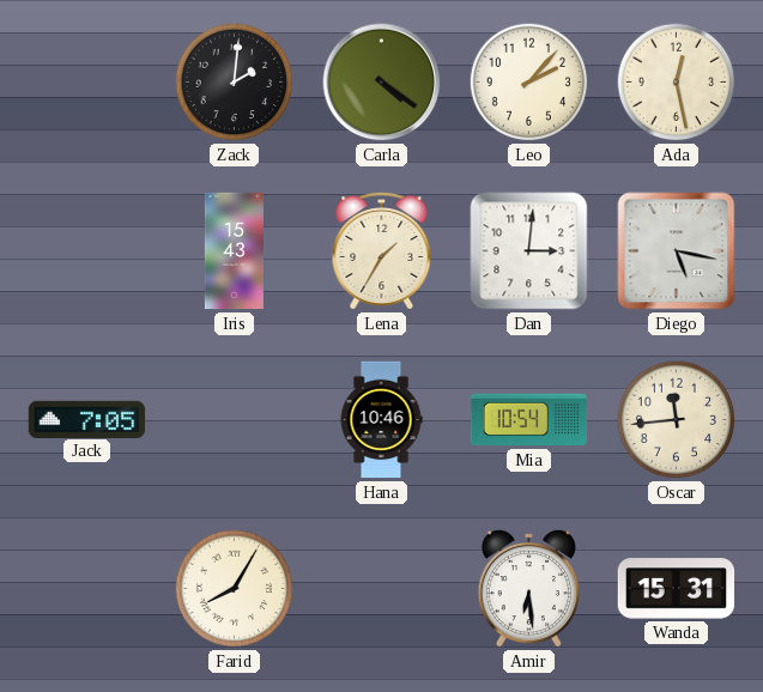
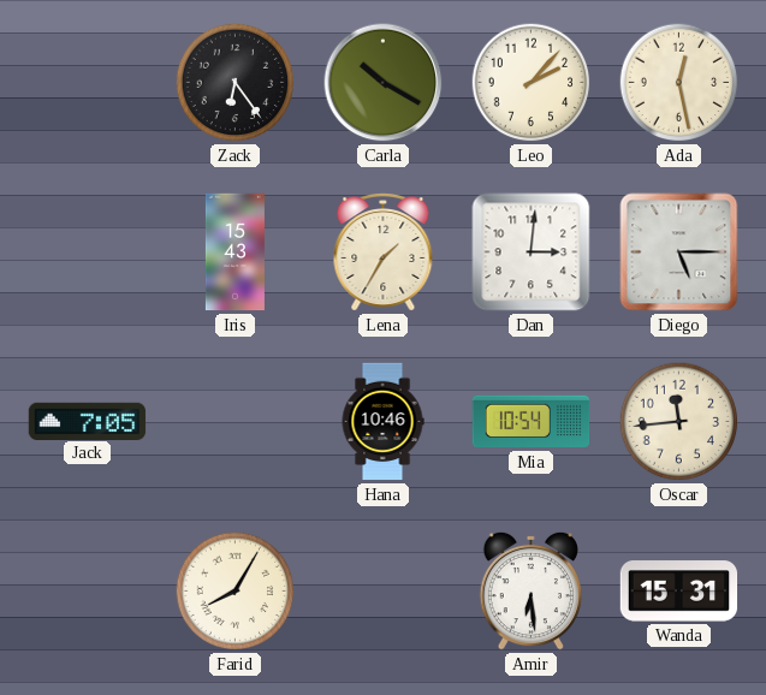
Zack: 2:01 -> 6:24 (236, 83)
Carla: 4:21 -> 10:20 (384, 83)
Diego: 5:17 -> 5:15 (679, 253)
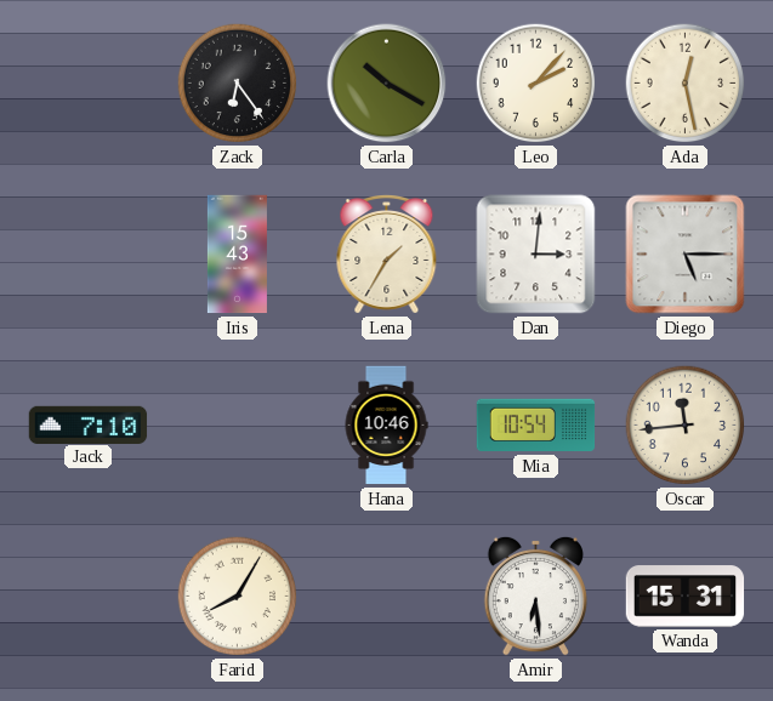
Jack: 7:05 -> 7:10 (89, 424)
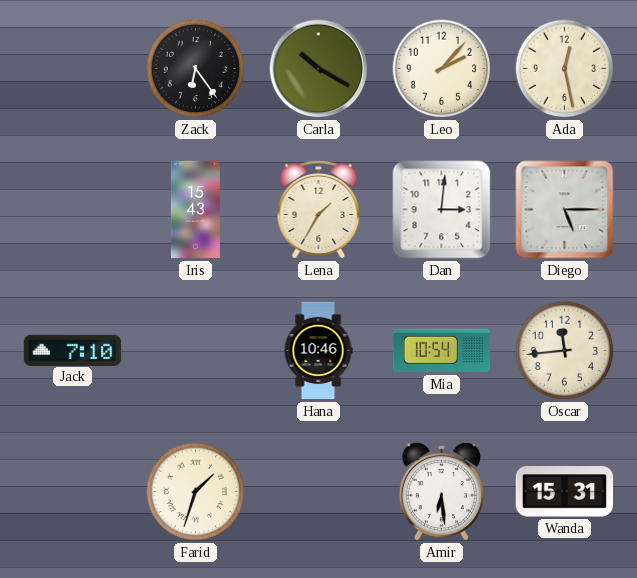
Farid: 8:05 -> 1:33 (196, 492)
